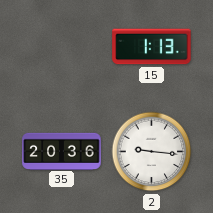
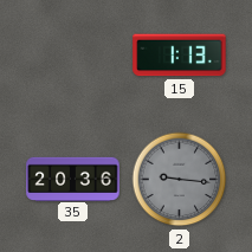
2 dial: white -> grey (180, 180)
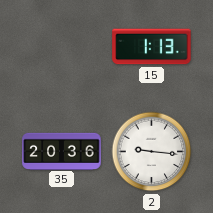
2 dial: grey -> white (152, 152)
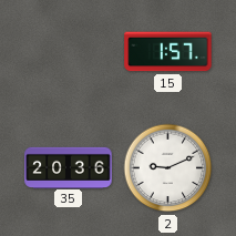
15: 1:13 -> 1:57 (168, 52)
2: 9:16 -> 9:11 (168, 168)
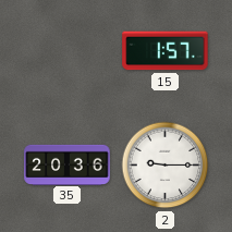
2: 9:11 -> 9:15 (166, 166)
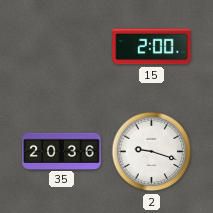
15: 1:57 -> 2:00 (152, 47)
2: 9:15 -> 9:18 (152, 152)
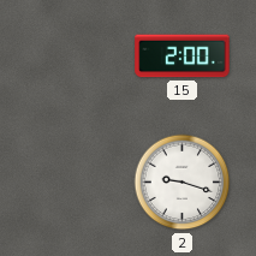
35: 20:36 -> none (62, 151)
